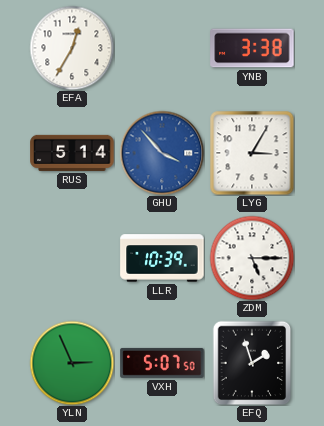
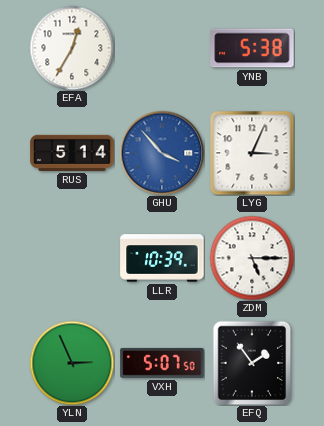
YNB: 3:38 -> 5:38 (252, 48)
LYG: 3:05 -> 3:04 (252, 153)
EFQ: 1:57 -> 1:54 (252, 363)
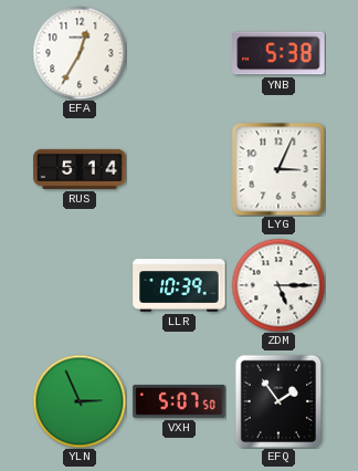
GHU: 3:53 -> none (162, 153)
